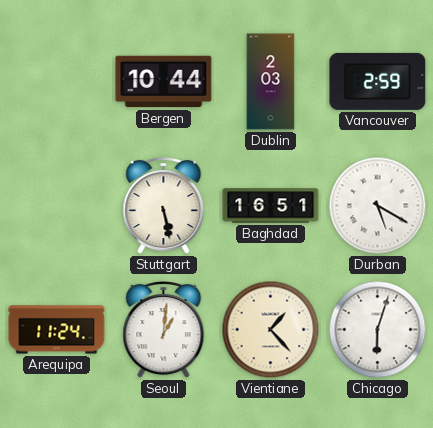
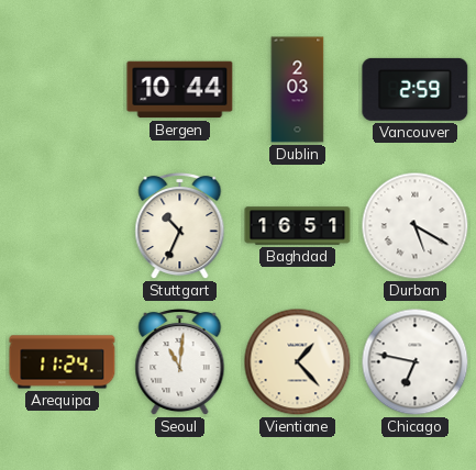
Stuttgart: 5:28 -> 10:34 (180, 226)
Seoul: 1:01 -> 11:01 (180, 362)
Chicago: 6:03 -> 6:47 (416, 362)
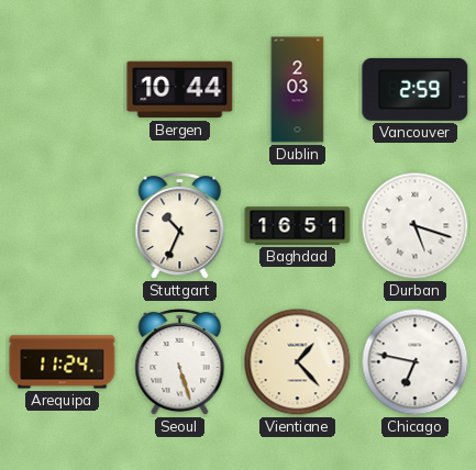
Durban: 5:20 -> 5:18 (416, 226)
Seoul: 11:01 -> 5:27 (180, 362)
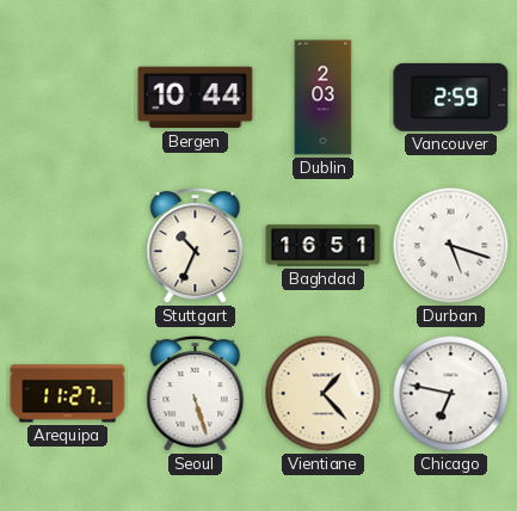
Arequipa: 11:24 -> 11:27 (68, 394)
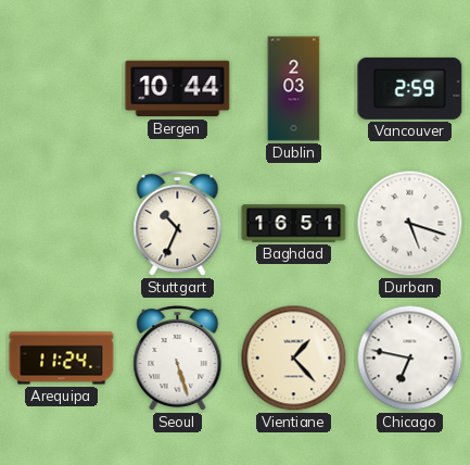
Arequipa: 11:27 -> 11:24 (62, 359)
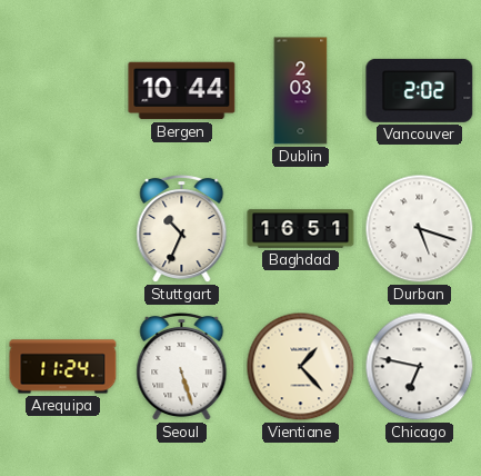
Vancouver: 2:59 -> 2:02 (420, 90)
